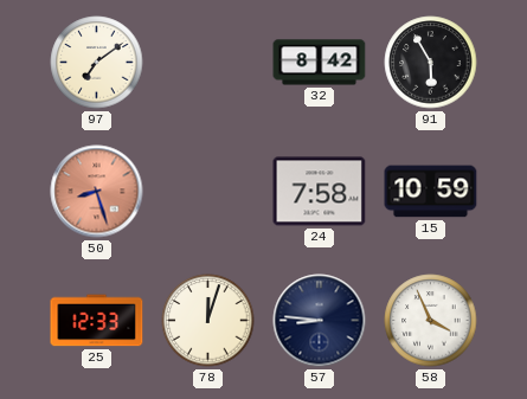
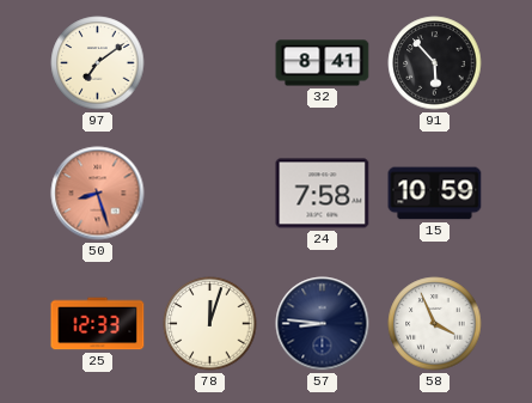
32: 8:42 -> 8:41 (323, 63)
91: 5:55 -> 5:53 (435, 63)
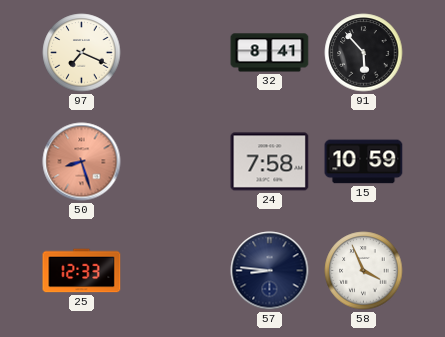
97: 7:09 -> 7:19 (82, 53)
78: 12:03 -> none (210, 324)
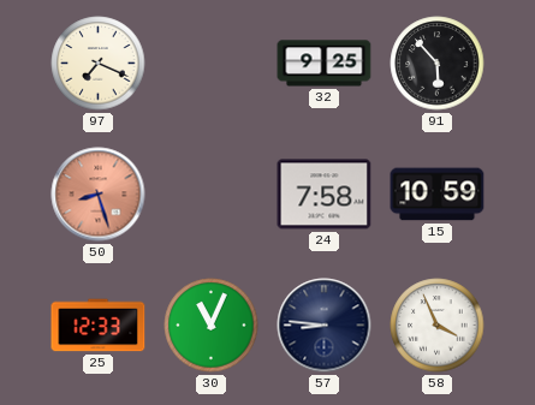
32: 8:41 -> 9:25 (325, 64)
30: none -> 11:04 (212, 326)
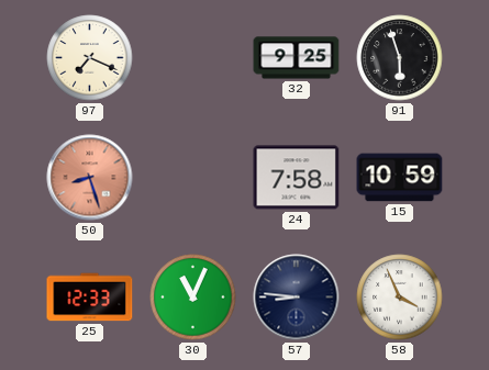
91: 5:53 -> 5:57 (400, 58)
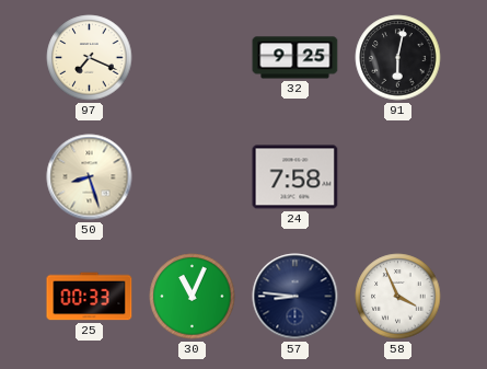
91: 5:57 -> 6:02 (398, 58)
50 dial: salmon -> cream (90, 177)
15: 10:59 -> none (400, 178)
25: 12:33 -> 00:33 (90, 297)
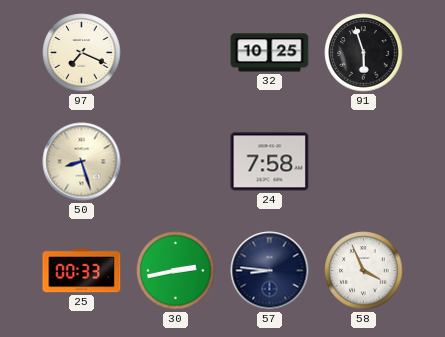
32: 9:25 -> 10:25 (270, 53)
91: 6:02 -> 5:57 (364, 53)
30: 11:04 -> 2:43 (176, 271)
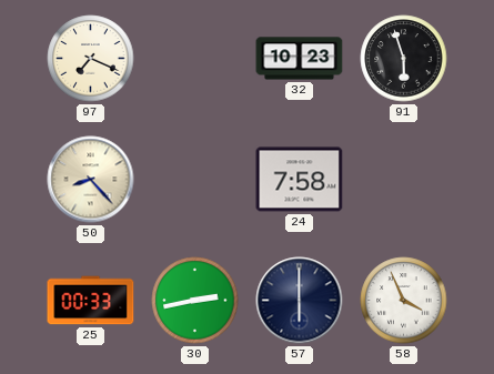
32: 10:25 -> 10:23 (300, 59)
50: 8:27 -> 8:23 (91, 180)
57: 8:46 -> 6:00 (300, 301)
